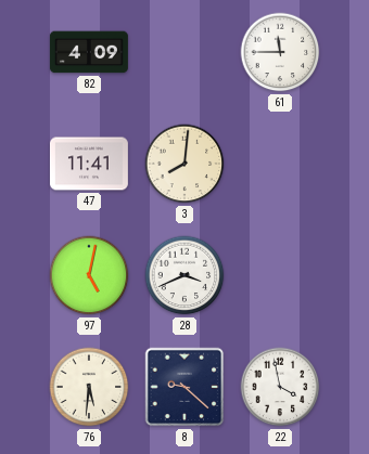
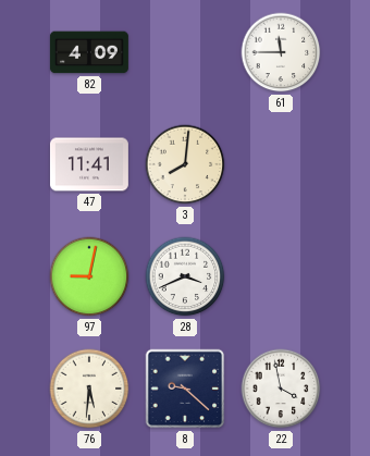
97: 5:02 -> 9:02 (89, 276)
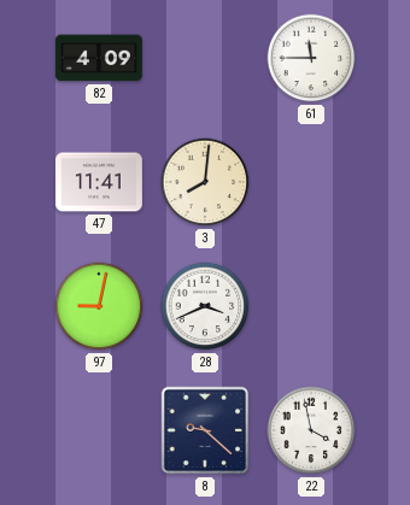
76: 5:31 -> none (89, 389)
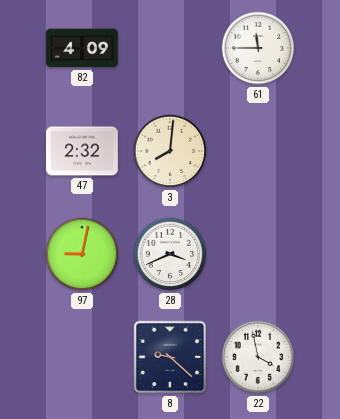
47: 11:41 -> 2:32 (82, 151)
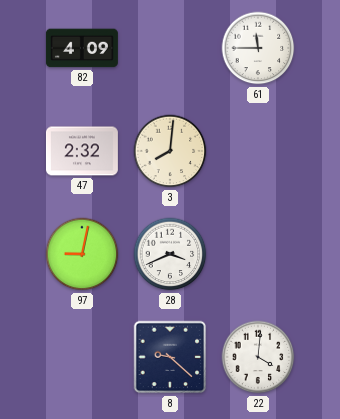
22: 3:58 -> 4:01 (258, 357)
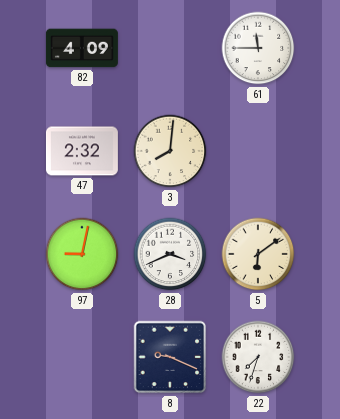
5: none -> 6:09 (258, 254)
8: 9:22 -> 9:19 (170, 357)
22: 4:01 -> 7:33 (258, 357)
